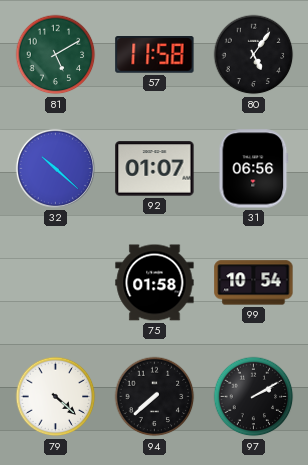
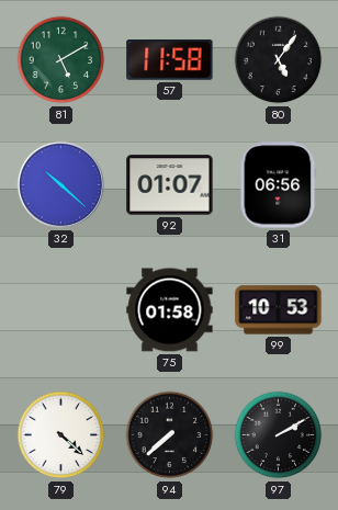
99: 10:54 -> 10:53 (279, 310)
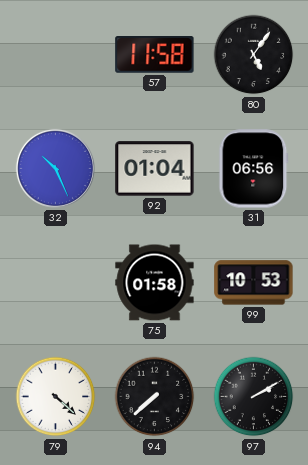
81: 5:10 -> none (61, 60)
32: 10:22 -> 10:26 (55, 168)
92: 01:07 -> 01:04 (155, 169)
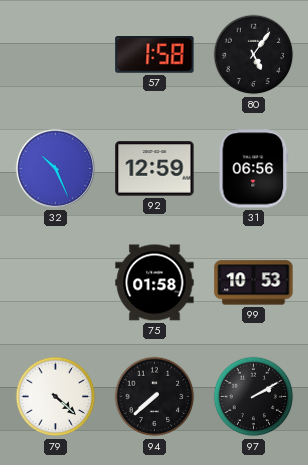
57: 11:58 -> 1:58 (155, 55)
92: 01:04 -> 12:59 (155, 169)
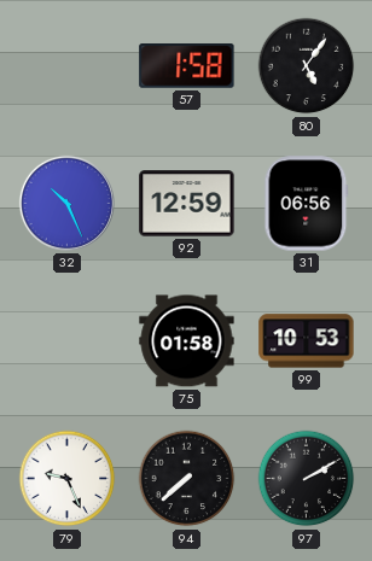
79: 4:22 -> 9:26 (68, 479)
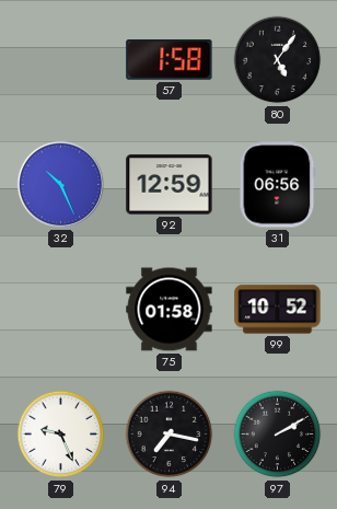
99: 10:53 -> 10:52 (278, 310)
94: 7:38 -> 7:17 (170, 435)
